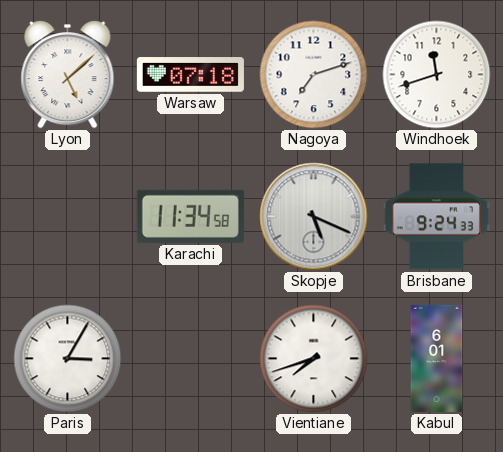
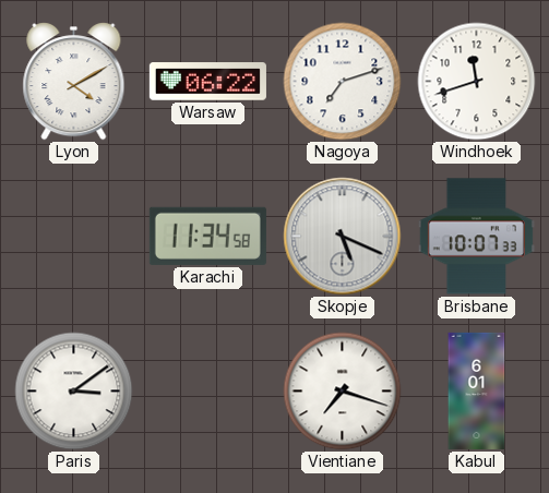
Lyon: 5:08 -> 4:10 (74, 82)
Warsaw: 07:18 -> 06:22 (207, 82)
Brisbane: 9:24 -> 10:07 (476, 237)
Paris: 3:05 -> 3:09 (74, 392)
Vientiane: 7:42 -> 7:18 (343, 392)
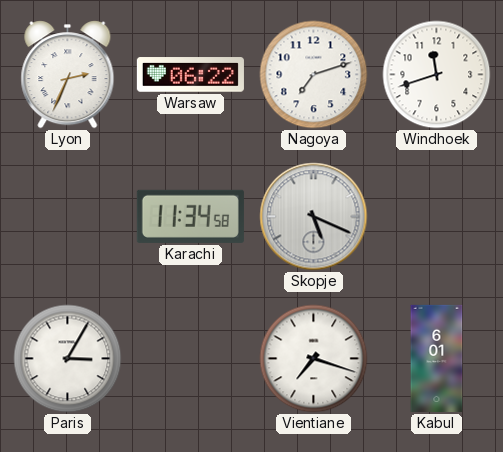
Lyon: 4:10 -> 2:34 (68, 75)
Brisbane: 10:07 -> none (476, 237)
Paris: 3:09 -> 3:05 (68, 359)
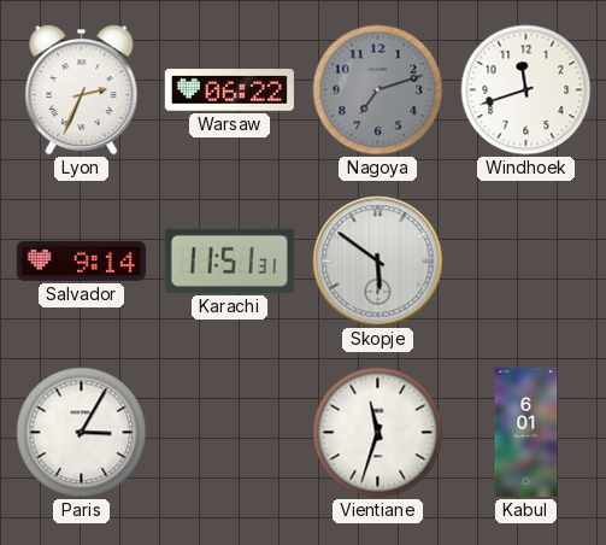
Nagoya dial: white -> grey (378, 90)
Salvador: none -> 9:14 (81, 260)
Karachi: 11:34 -> 11:51 (229, 260)
Skopje: 5:19 -> 5:51 (378, 262)
Vientiane: 7:18 -> 11:33 (378, 433)
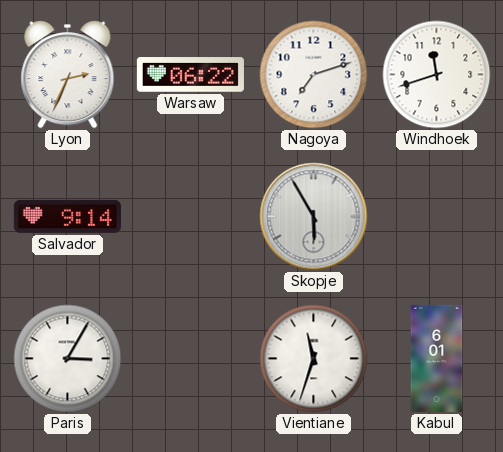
Nagoya dial: grey -> white (314, 75)
Karachi: 11:51 -> none (229, 260)
Skopje: 5:51 -> 5:55 (314, 217)
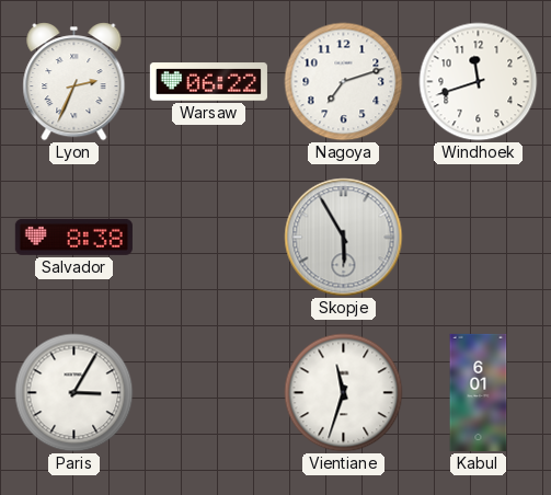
Salvador: 9:14 -> 8:38 (73, 237)
